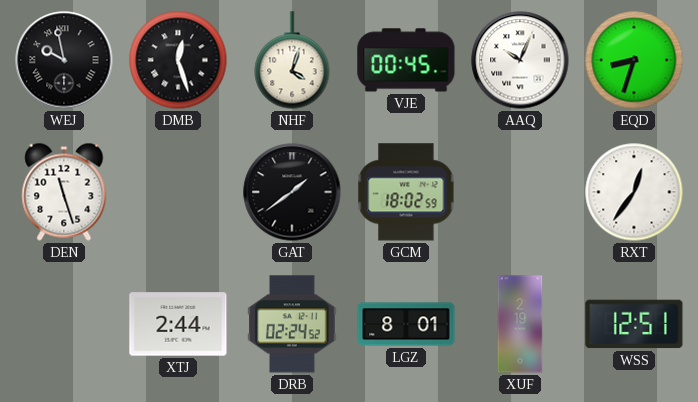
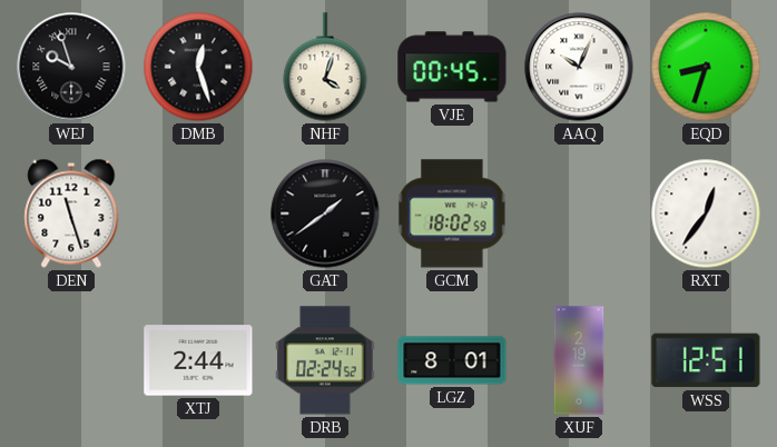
WEJ: 9:58 -> 9:57 (71, 67)
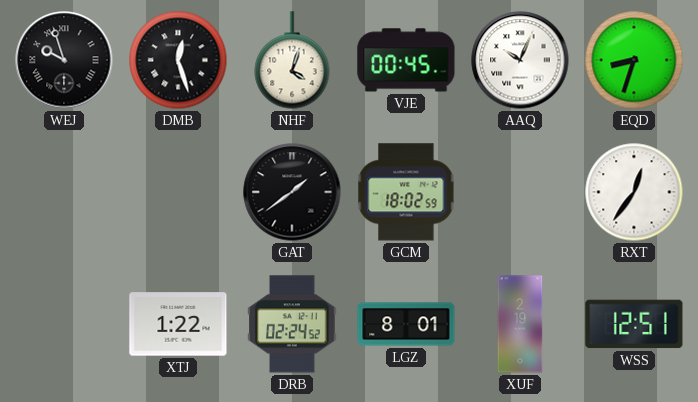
DEN: 11:27 -> none (71, 213)
XTJ: 2:44 -> 1:22 (178, 324)
